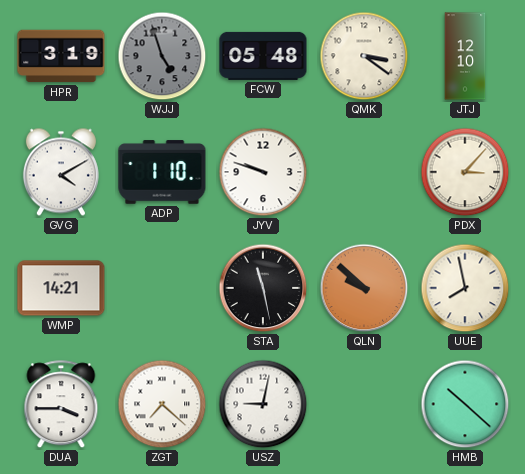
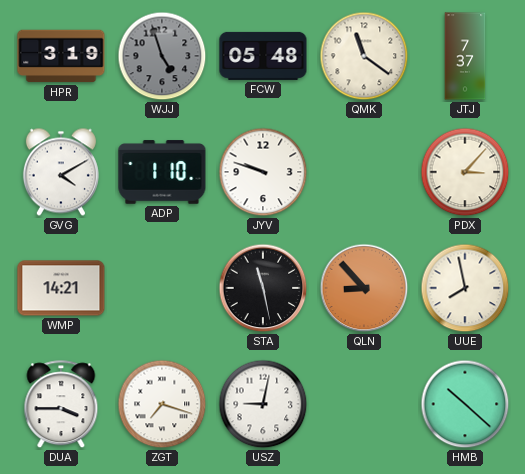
QMK: 3:21 -> 11:21 (364, 56)
JTJ: 12:10 -> 7:37 (465, 56)
QLN: 9:52 -> 8:53 (364, 288)
ZGT: 7:22 -> 7:18 (162, 404)
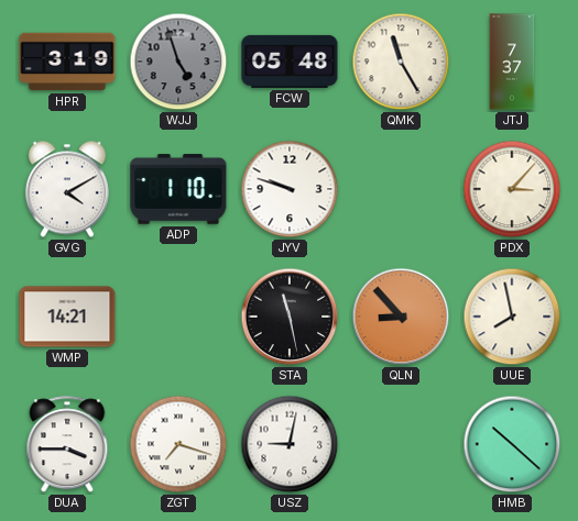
QMK: 11:21 -> 11:25 (401, 62)
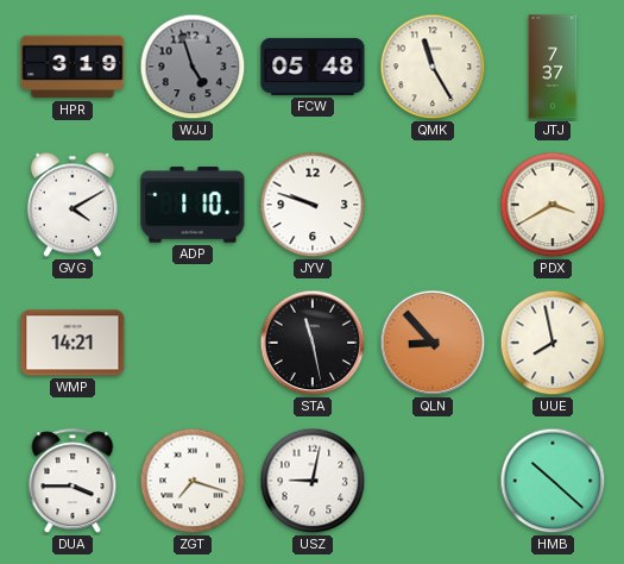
PDX: 3:07 -> 3:40 (553, 205)
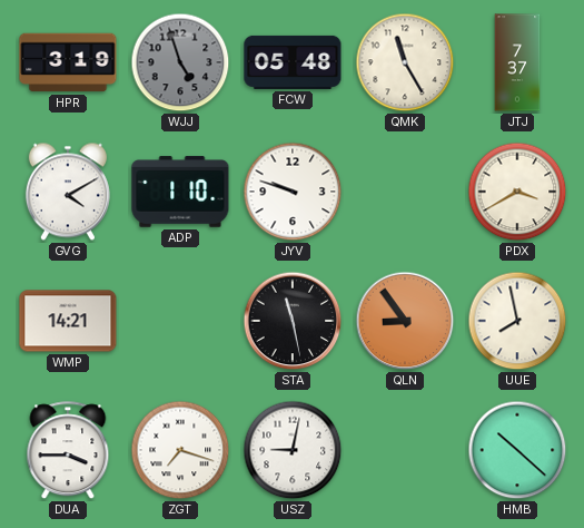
QLN: 8:53 -> 8:54 (405, 321)
